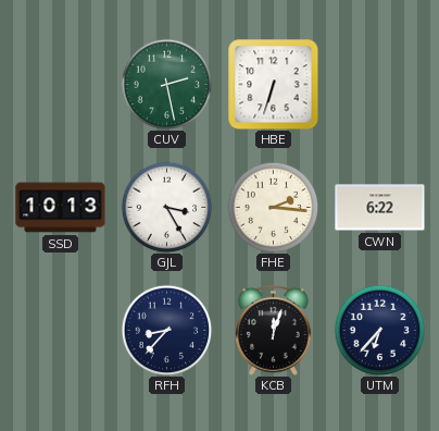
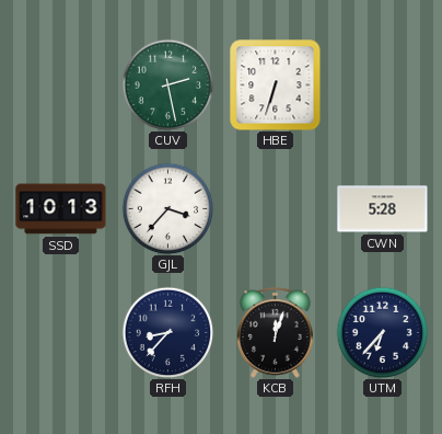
GJL: 3:25 -> 3:37 (167, 208)
FHE: 2:16 -> none (273, 207)
CWN: 6:22 -> 5:28 (383, 209)
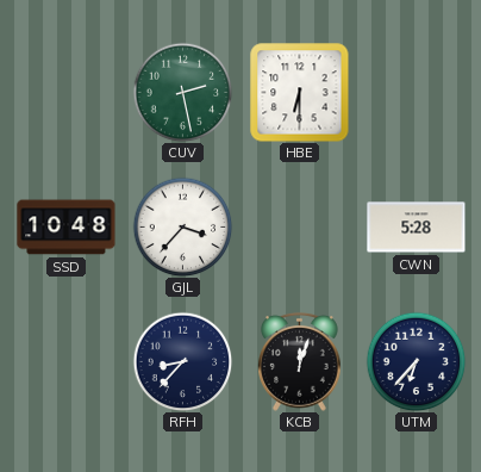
HBE: 6:33 -> 6:30 (300, 93)
SSD: 10:13 -> 10:48 (67, 228)
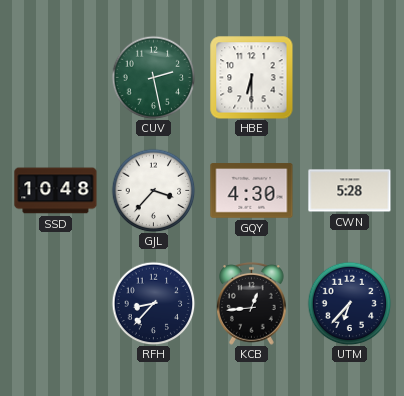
GQY: none -> 4:30 (252, 191)
KCB: 12:03 -> 12:44 (252, 303)
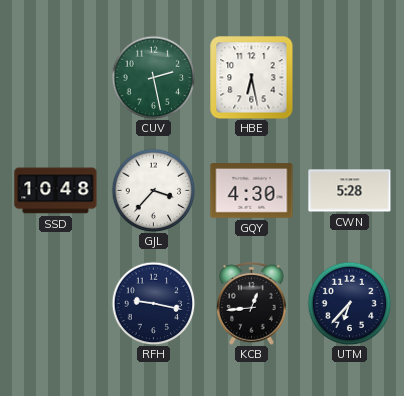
HBE: 6:30 -> 6:28 (252, 78)
RFH: 8:37 -> 9:17 (153, 303)
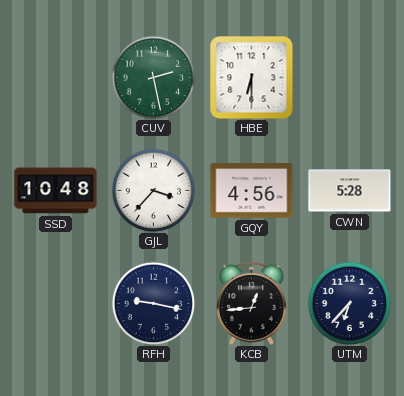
HBE: 6:28 -> 6:30 (252, 78)
GQY: 4:30 -> 4:56 (252, 191)
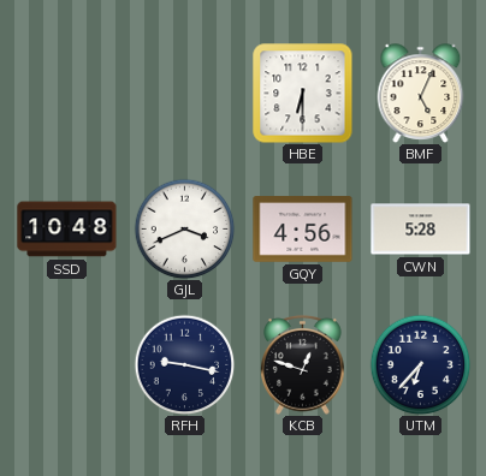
CUV: 2:28 -> none (153, 77)
BMF: none -> 5:04 (421, 94)
GJL: 3:37 -> 3:41 (184, 228)
KCB: 12:44 -> 12:48 (303, 364)
